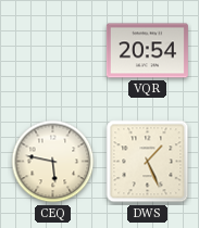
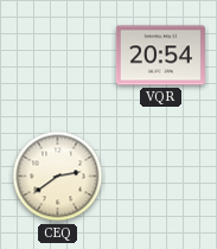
CEQ: 5:47 -> 2:39 (58, 177)
DWS: 1:26 -> none (148, 162)
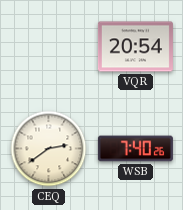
WSB: none -> 7:40 (135, 149)
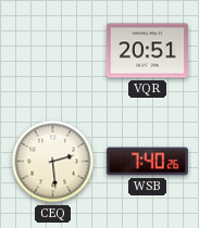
VQR: 20:54 -> 20:51 (147, 51)
CEQ: 2:39 -> 2:29 (53, 162)
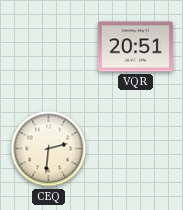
CEQ: 2:29 -> 2:31 (49, 149)
WSB: 7:40 -> none (147, 162)
